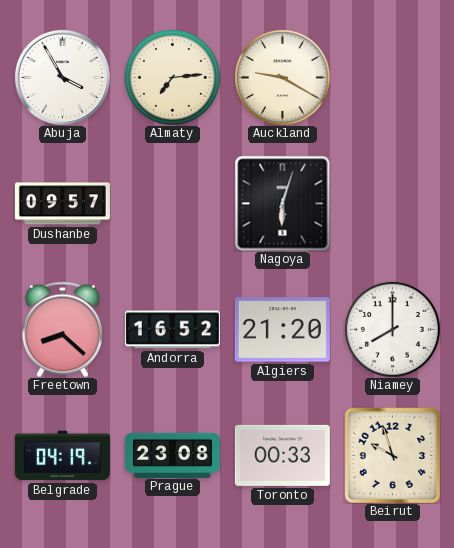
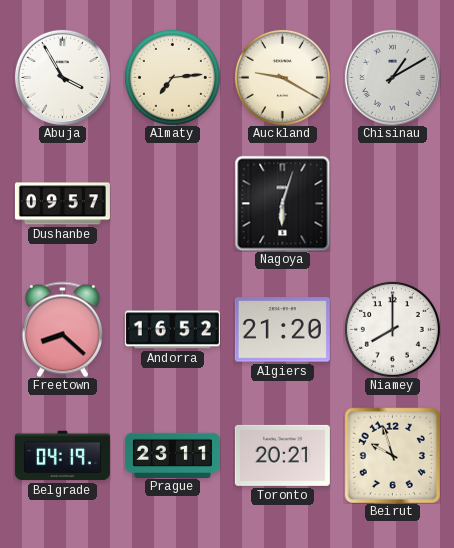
Chisinau: none -> 1:10 (392, 77)
Prague: 23:08 -> 23:11 (172, 455)
Toronto: 00:33 -> 20:21 (282, 455)
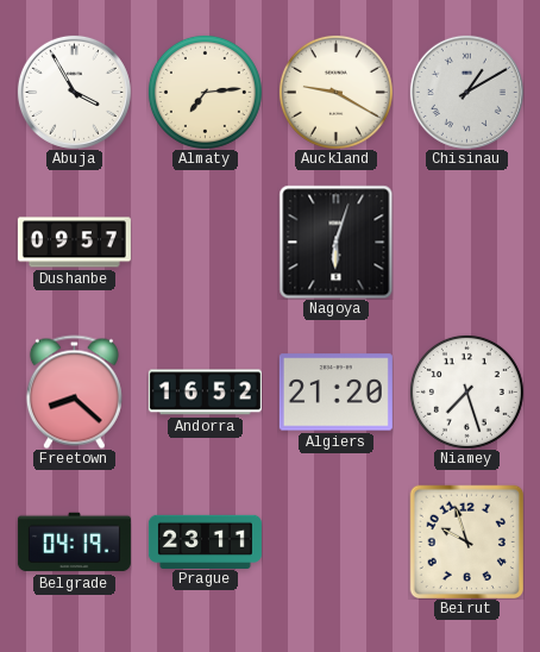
Niamey: 8:00 -> 7:27 (466, 391)
Toronto: 20:21 -> none (282, 455)
